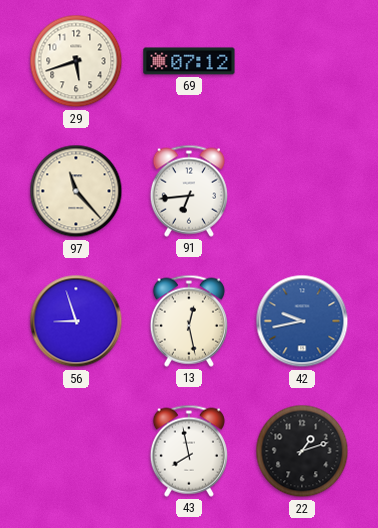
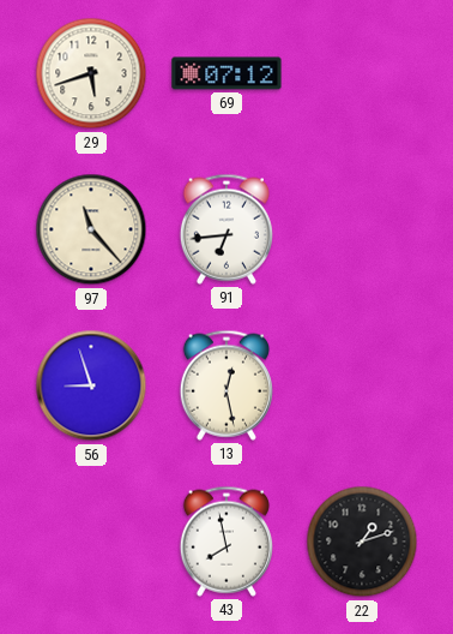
42: 9:43 -> none (302, 321)
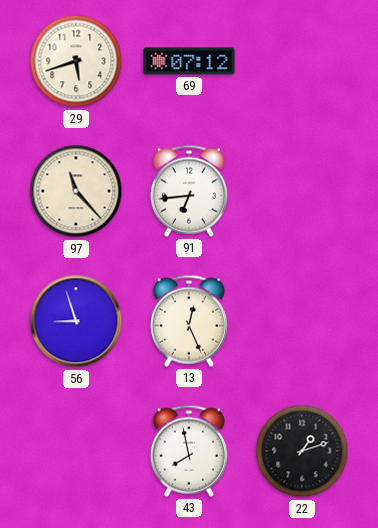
13: 12:28 -> 12:26 (189, 321)
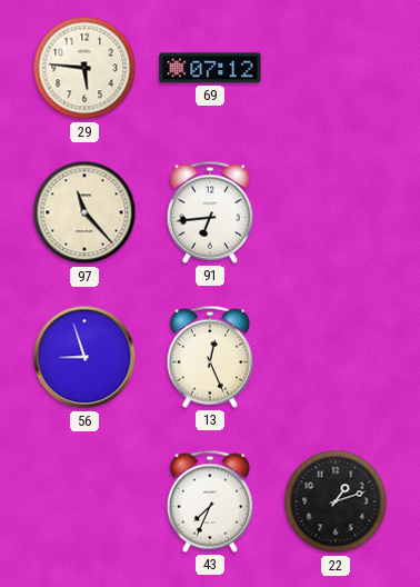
29: 5:42 -> 5:46 (84, 68)
43: 7:58 -> 7:34 (210, 501)
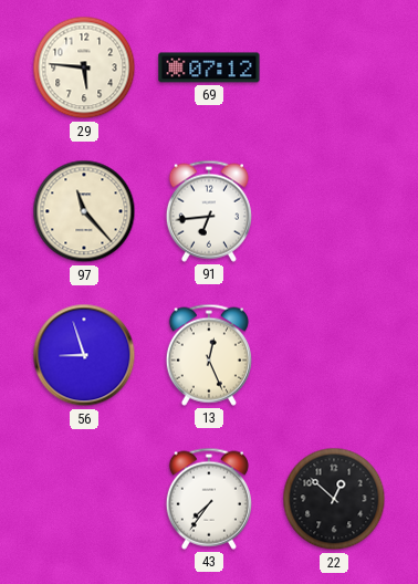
43: 7:34 -> 7:36 (209, 499)
22: 1:12 -> 12:52 (334, 499)
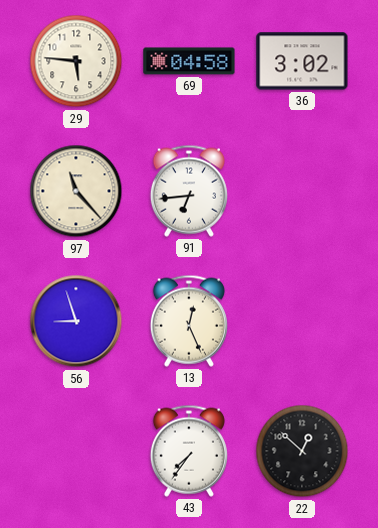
69: 07:12 -> 04:58 (189, 61)
36: none -> 3:02 (302, 61)
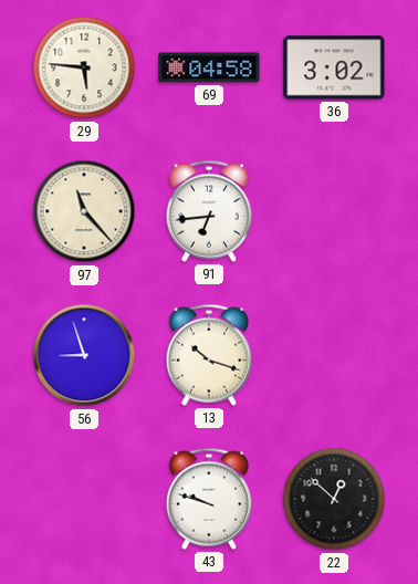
13: 12:26 -> 10:18 (209, 355)
43: 7:36 -> 9:48 (209, 499)
